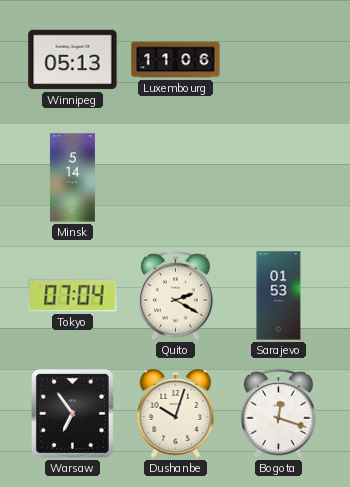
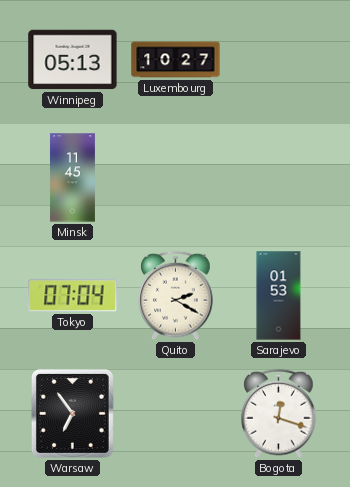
Luxembourg: 11:06 -> 10:27 (176, 60)
Minsk: 5:14 -> 11:45 (72, 178)
Dushanbe: 10:03 -> none (176, 414)
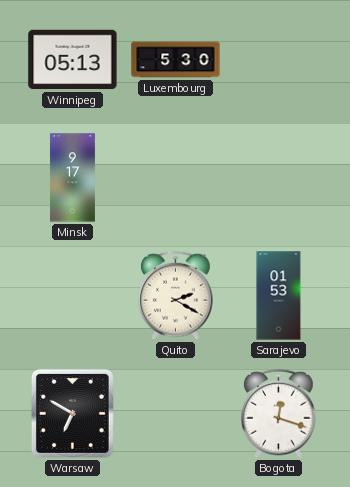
Luxembourg: 10:27 -> 5:30 (176, 60)
Minsk: 11:45 -> 9:17 (72, 178)
Tokyo: 07:04 -> none (73, 296)
Warsaw: 6:54 -> 6:50 (72, 413)
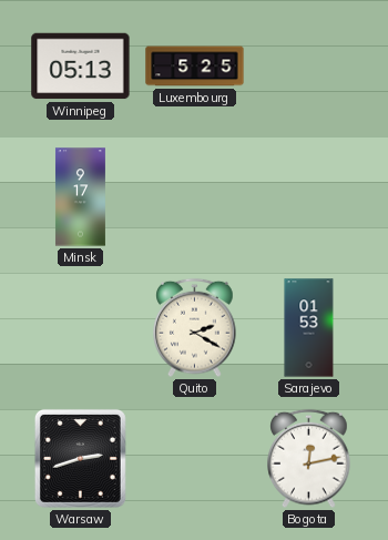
Luxembourg: 5:30 -> 5:25 (195, 67)
Warsaw: 6:50 -> 2:42 (80, 458)
Bogota: 12:18 -> 12:13 (309, 459)
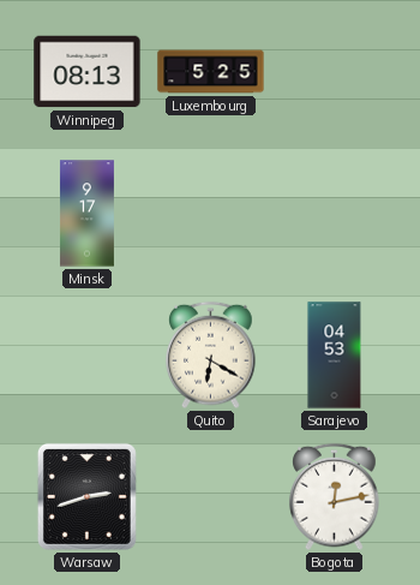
Winnipeg: 05:13 -> 08:13 (88, 72)
Quito: 2:20 -> 6:20 (211, 356)
Sarajevo: 01:53 -> 04:53 (335, 356)
